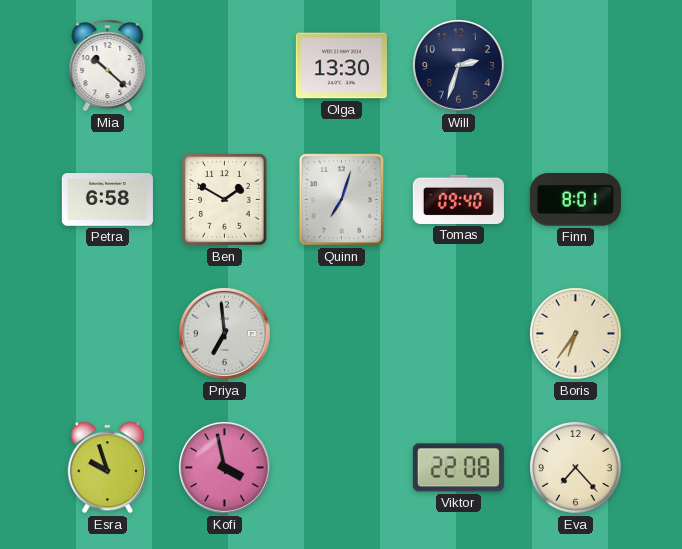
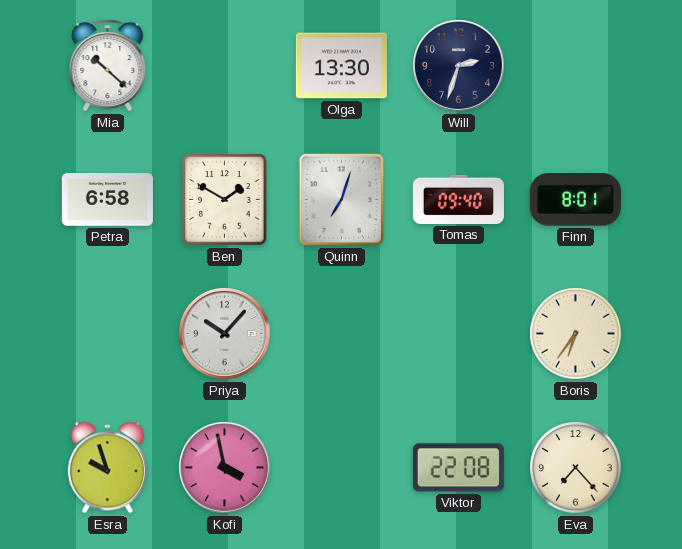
Priya: 6:59 -> 10:07 (225, 334)
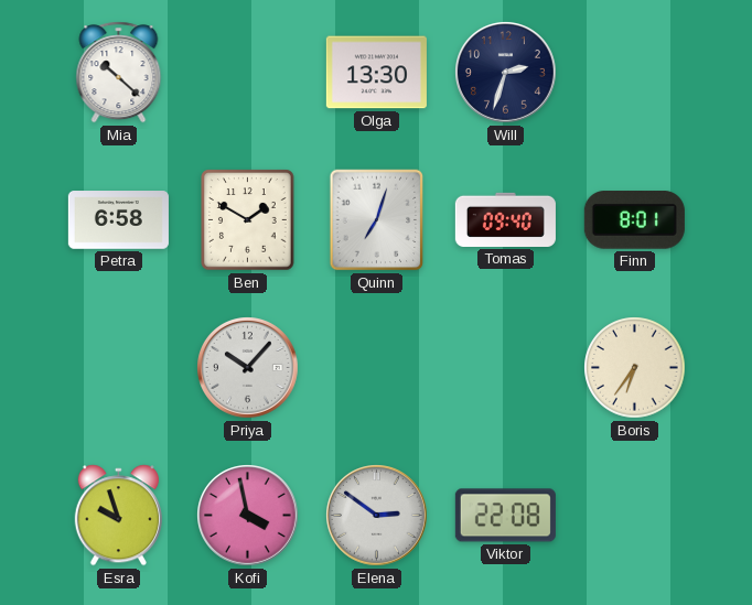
Elena: none -> 2:51 (377, 516)
Eva: 7:23 -> none (576, 468)
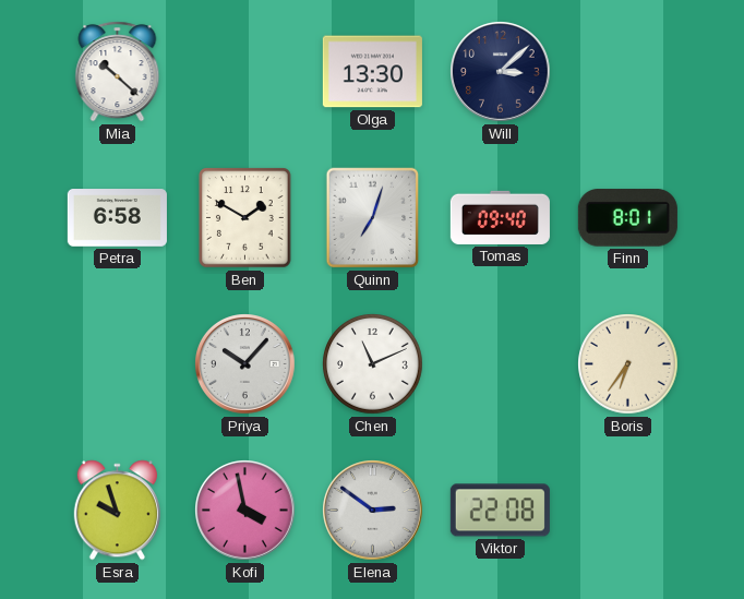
Will: 2:33 -> 3:08 (501, 72)
Chen: none -> 11:11 (373, 364)
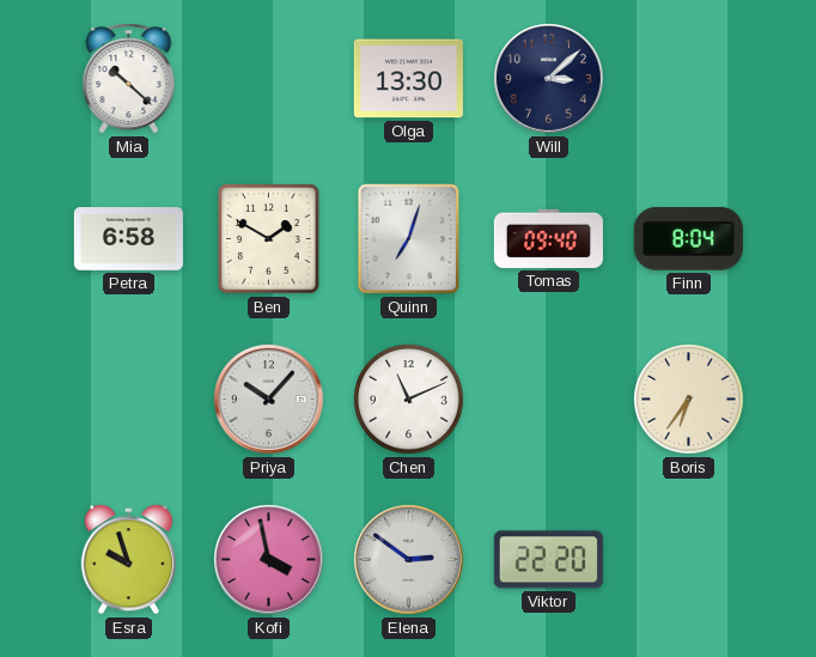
Finn: 8:01 -> 8:04 (688, 239)
Viktor: 22:08 -> 22:20 (548, 560)
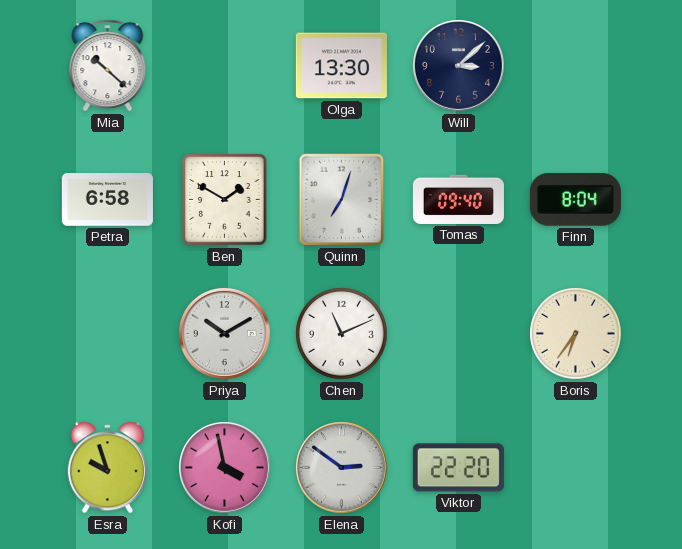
Priya: 10:07 -> 10:10 (225, 334)
